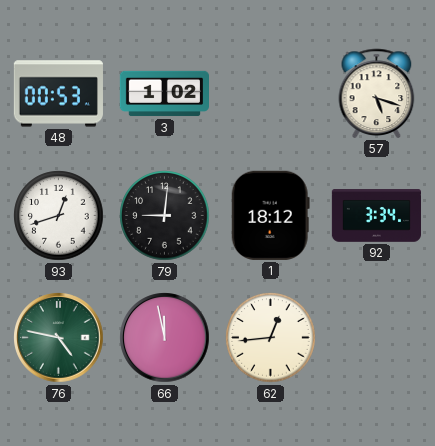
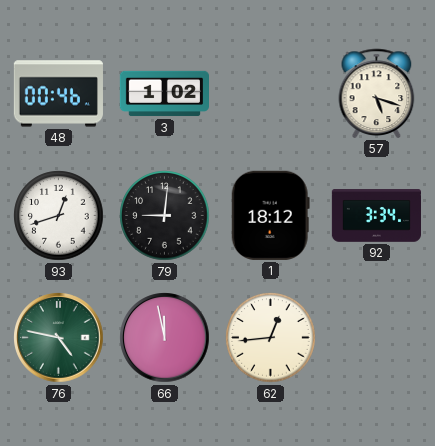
48: 00:53 -> 00:46 (58, 94)
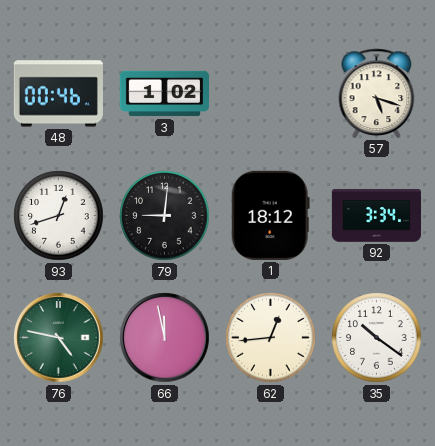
35: none -> 10:21 (377, 338)
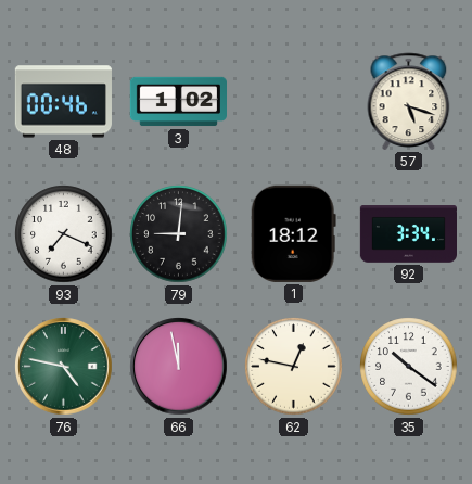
93: 12:42 -> 7:19 (64, 234)
62: 12:44 -> 12:47 (294, 367)
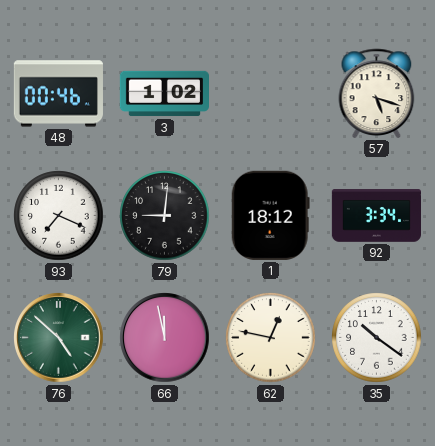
76: 4:47 -> 4:52 (59, 338)
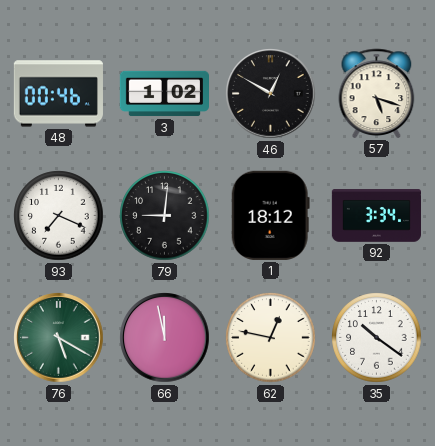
46: none -> 12:50 (271, 94)
76: 4:52 -> 5:20 (59, 338)
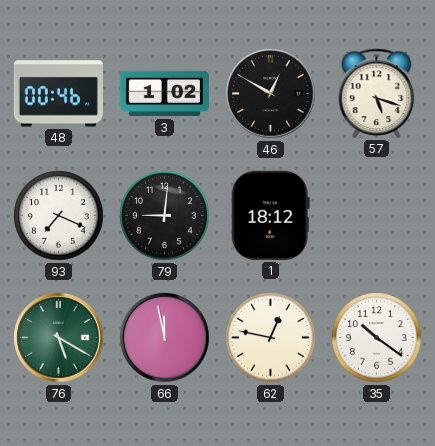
92: 3:34 -> none (376, 216)
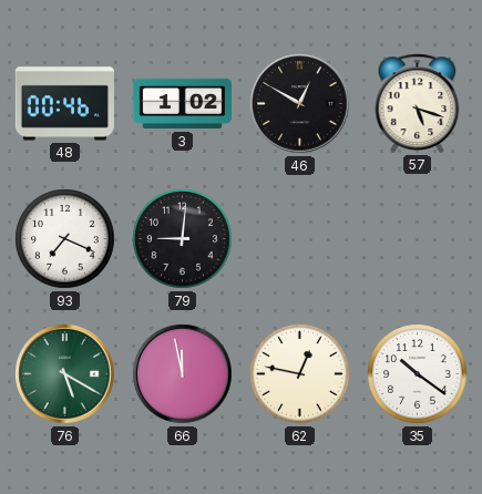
1: 18:12 -> none (270, 215)
